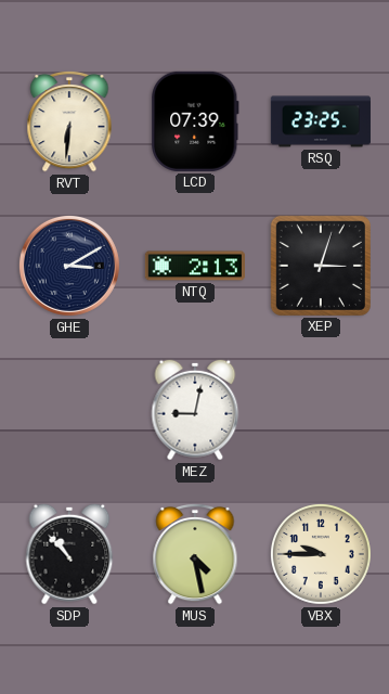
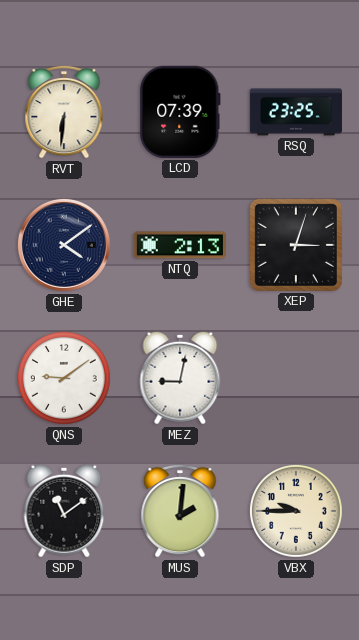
GHE: 3:10 -> 4:09 (64, 245)
QNS: none -> 9:09 (64, 378)
SDP: 10:53 -> 11:09 (64, 511)
MUS: 4:28 -> 2:01 (180, 511)
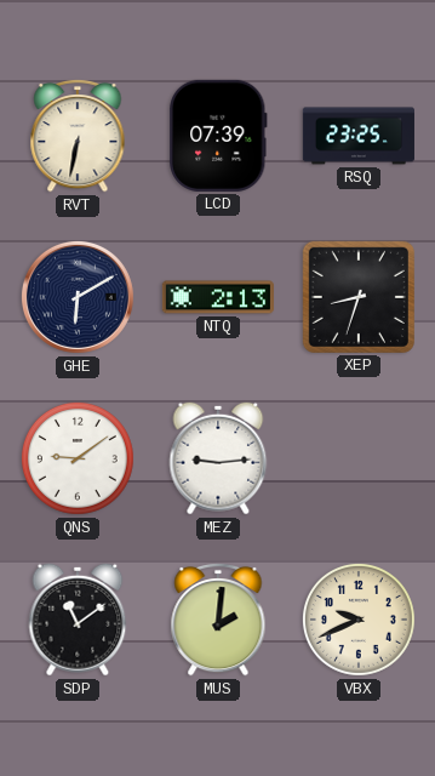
RVT: 6:31 -> 6:32 (78, 136)
GHE: 4:09 -> 6:10 (78, 297)
XEP: 3:03 -> 8:33 (359, 297)
MEZ: 9:02 -> 9:14 (218, 458)
VBX: 9:45 -> 9:41 (359, 620)
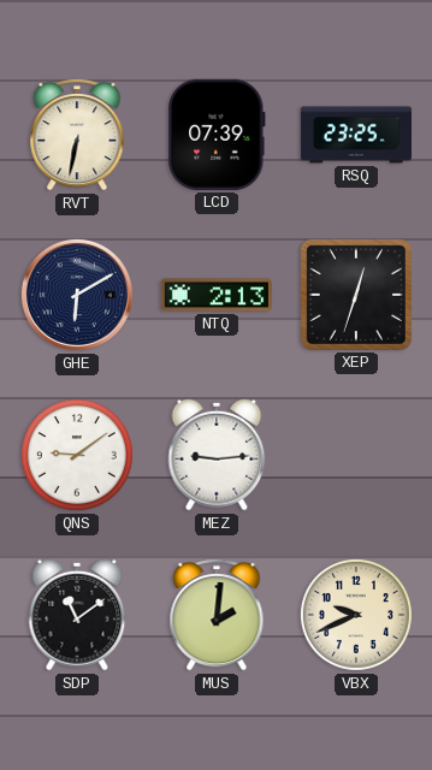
XEP: 8:33 -> 12:33 (356, 295)
